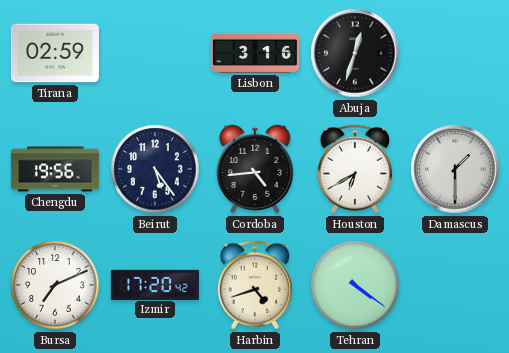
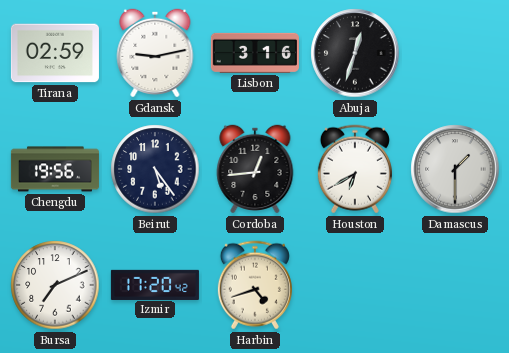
Gdansk: none -> 9:13 (155, 53)
Cordoba: 4:44 -> 12:44 (255, 169)
Tehran: 4:21 -> none (355, 285)
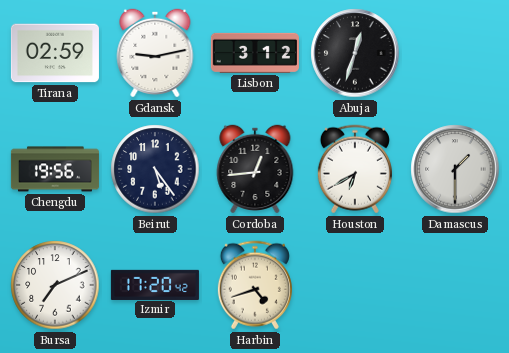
Lisbon: 3:16 -> 3:12 (255, 53)
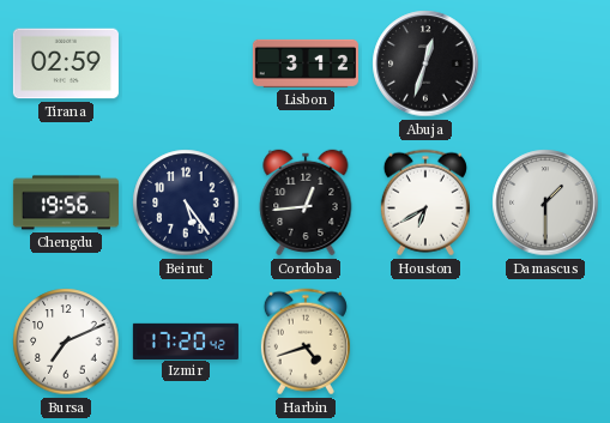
Gdansk: 9:13 -> none (155, 53)
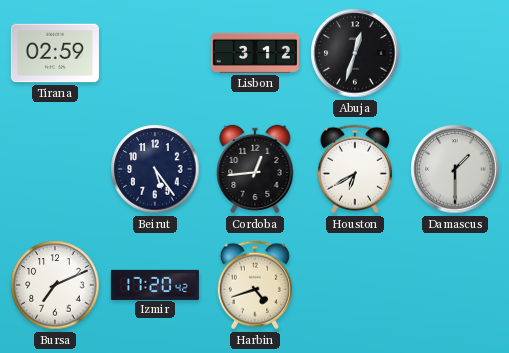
Chengdu: 19:56 -> none (66, 203)
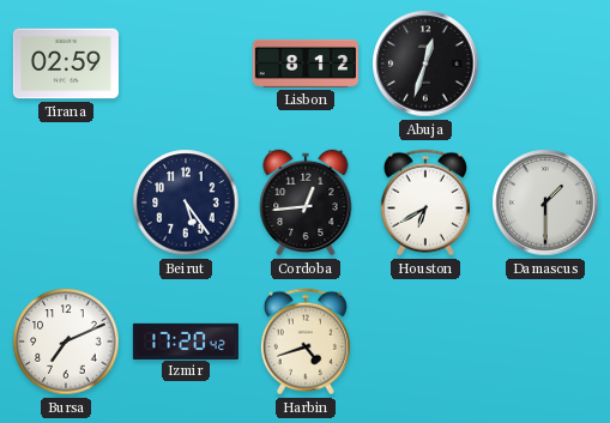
Lisbon: 3:12 -> 8:12 (306, 64)
